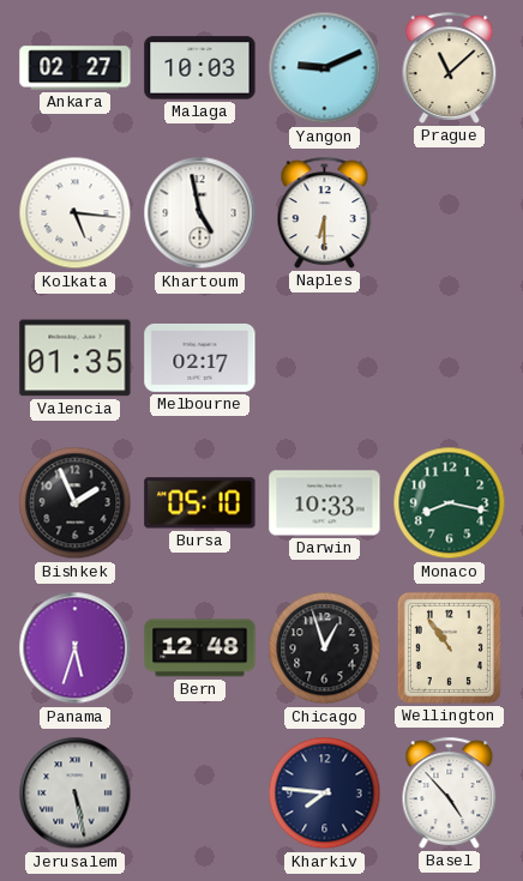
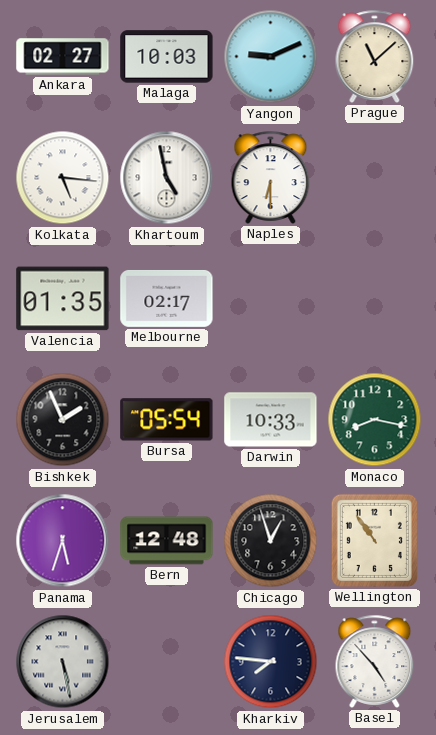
Bursa: 05:10 -> 05:54 (167, 420)
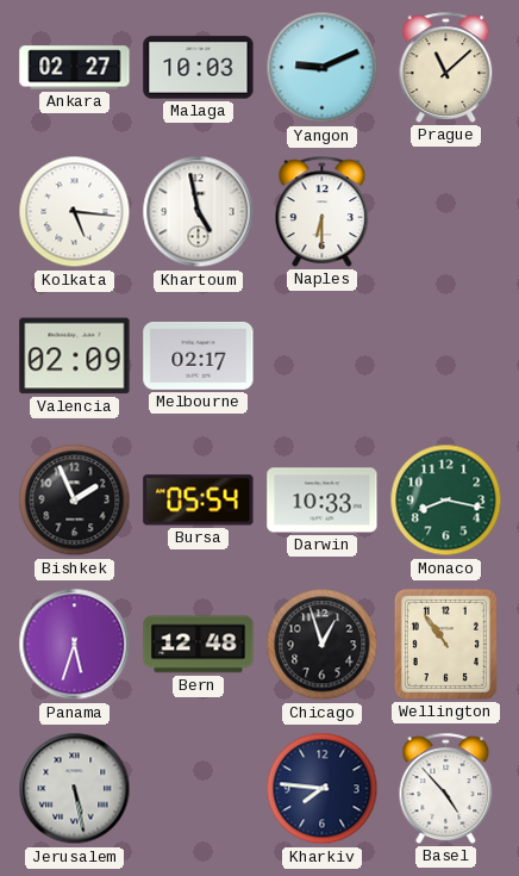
Valencia: 01:35 -> 02:09 (75, 356)
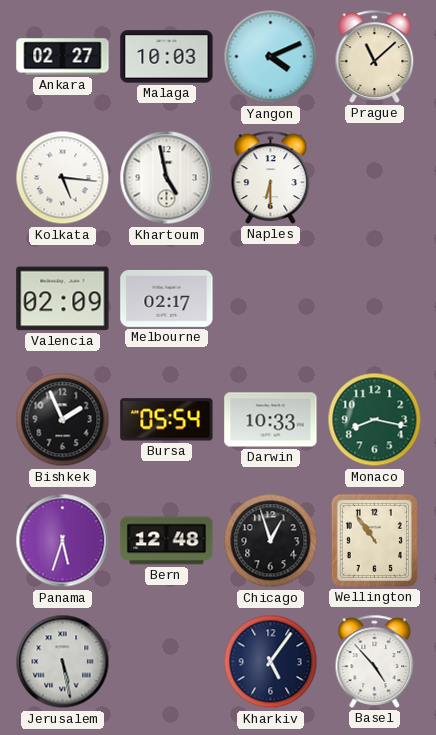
Yangon: 9:11 -> 4:11 (271, 57)
Kharkiv: 7:46 -> 5:06 (271, 662)
